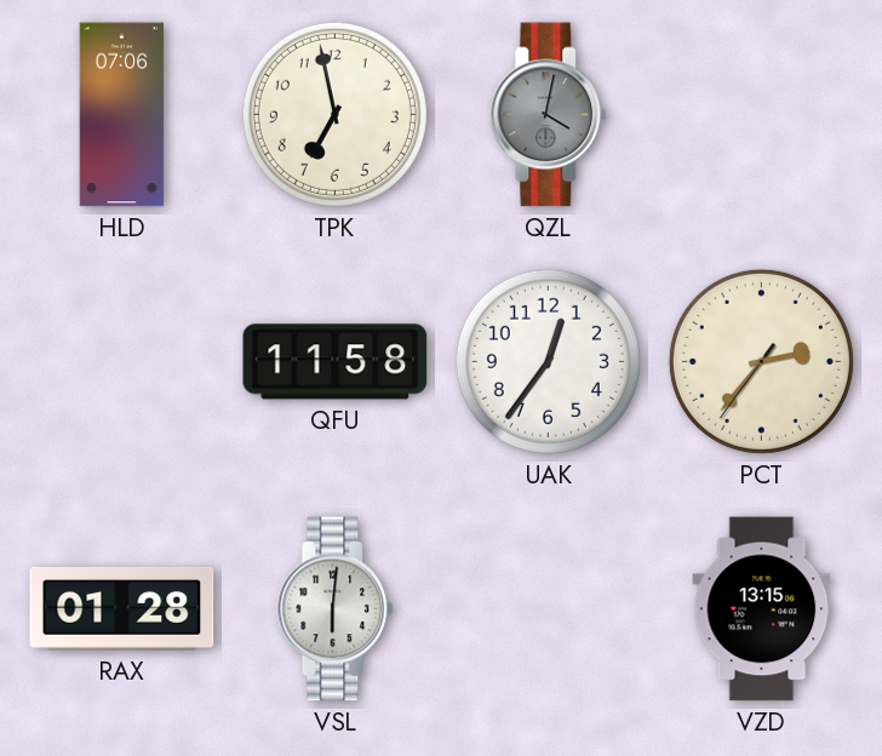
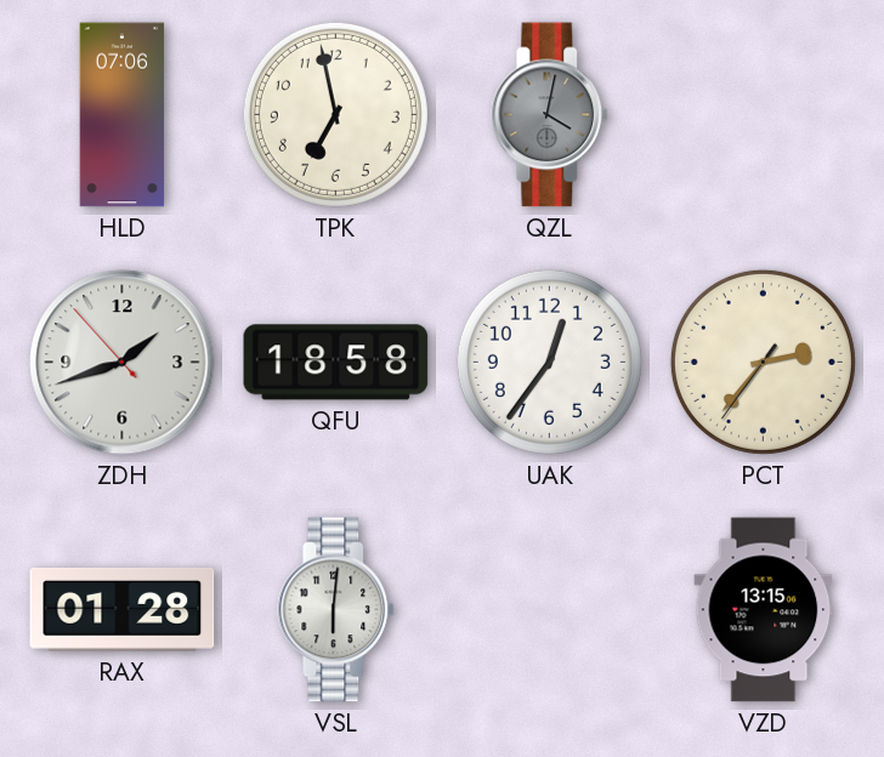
ZDH: none -> 1:41 (123, 363)
QFU: 11:58 -> 18:58 (336, 363)
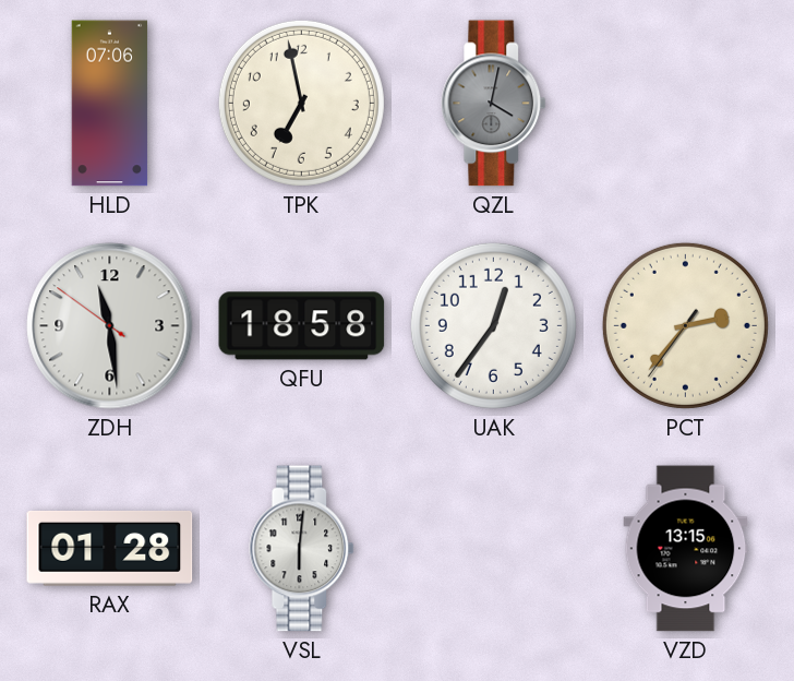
ZDH: 1:41 -> 11:28 (110, 326)
